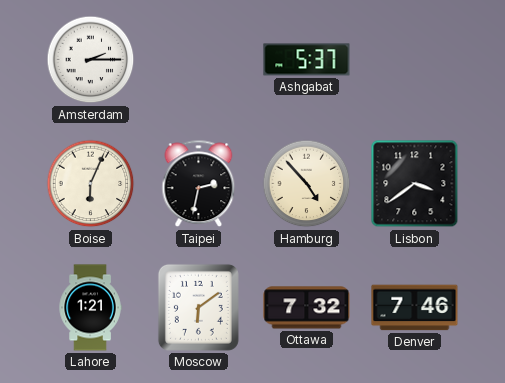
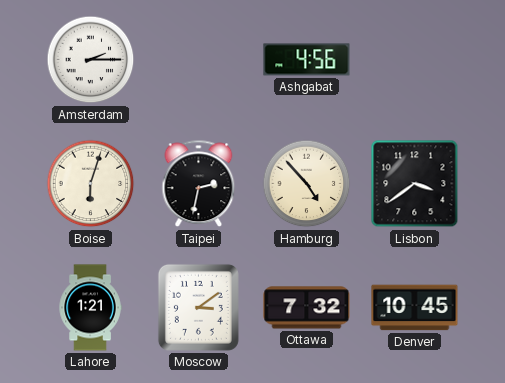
Ashgabat: 5:37 -> 4:56 (307, 60)
Boise: 6:04 -> 6:03 (91, 184)
Moscow: 6:09 -> 3:09 (198, 307)
Denver: 7:46 -> 10:45 (415, 308)
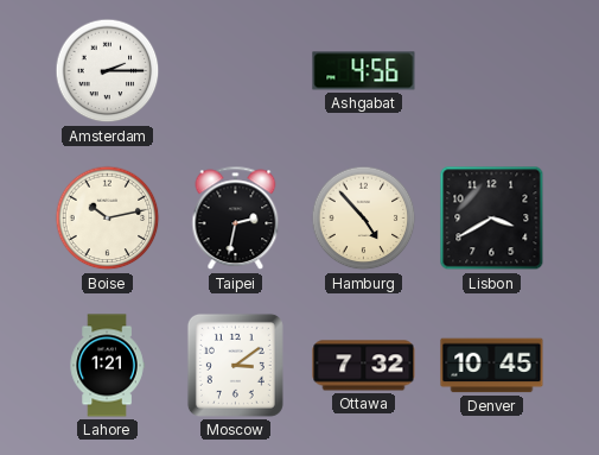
Boise: 6:03 -> 10:13 (108, 219)
Lisbon: 3:39 -> 3:40 (492, 219)
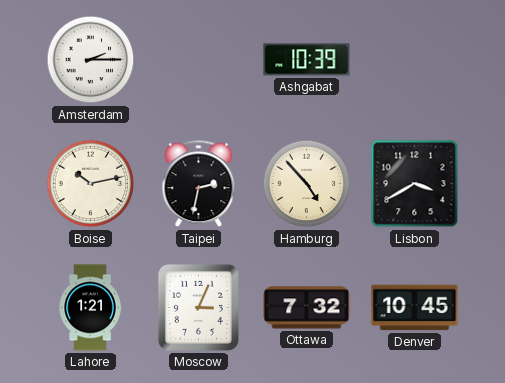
Ashgabat: 4:56 -> 10:39 (307, 60)
Moscow: 3:09 -> 3:04 (198, 307)
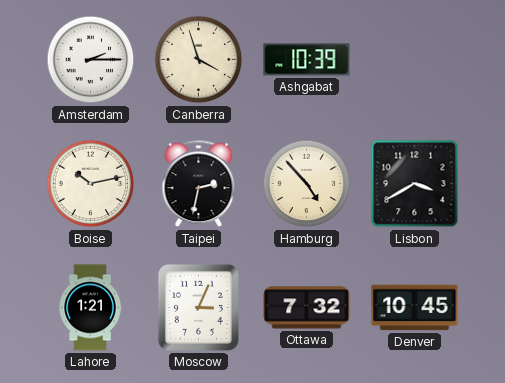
Canberra: none -> 3:57 (199, 60)
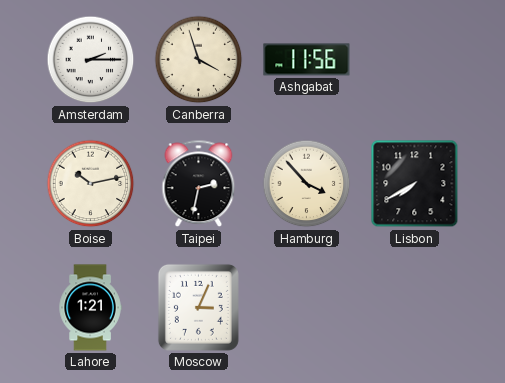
Ashgabat: 10:39 -> 11:56 (307, 60)
Hamburg: 4:53 -> 3:53 (307, 184)
Lisbon: 3:40 -> 7:40 (415, 184)
Ottawa: 7:32 -> none (307, 308)
Denver: 10:45 -> none (415, 308)
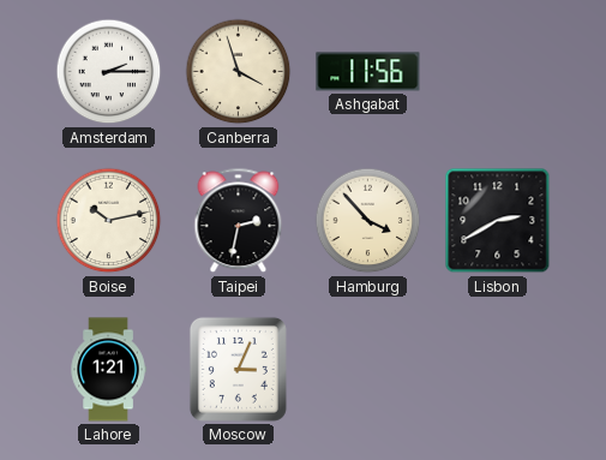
Lisbon: 7:40 -> 2:40 (498, 221)
